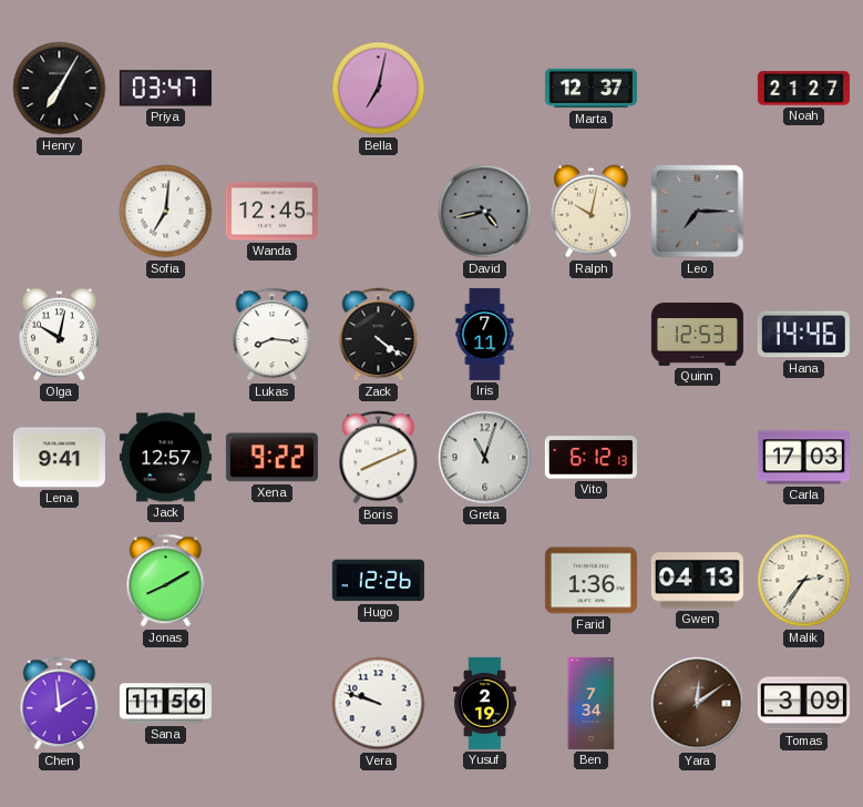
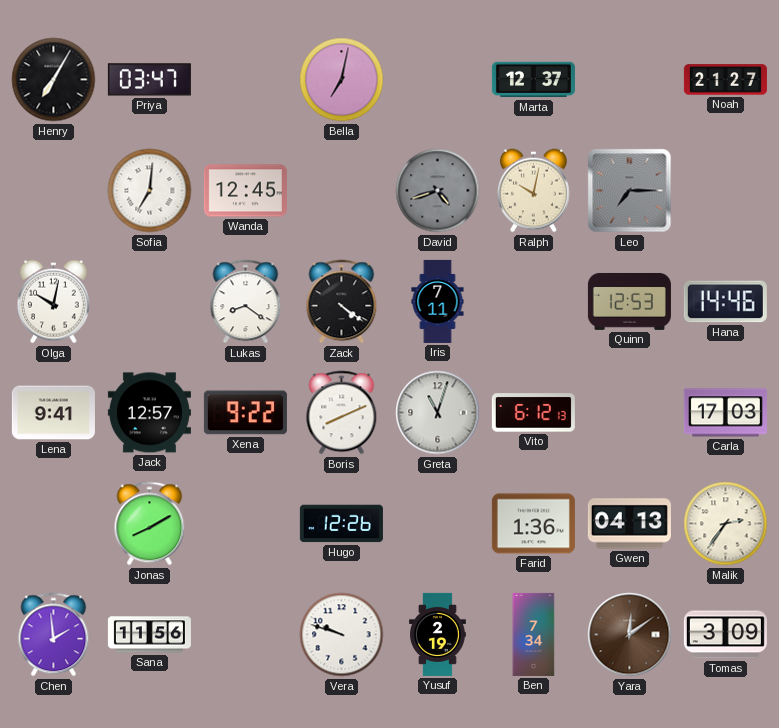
David: 4:43 -> 4:42 (438, 191)
Lukas: 8:16 -> 8:21 (246, 302)
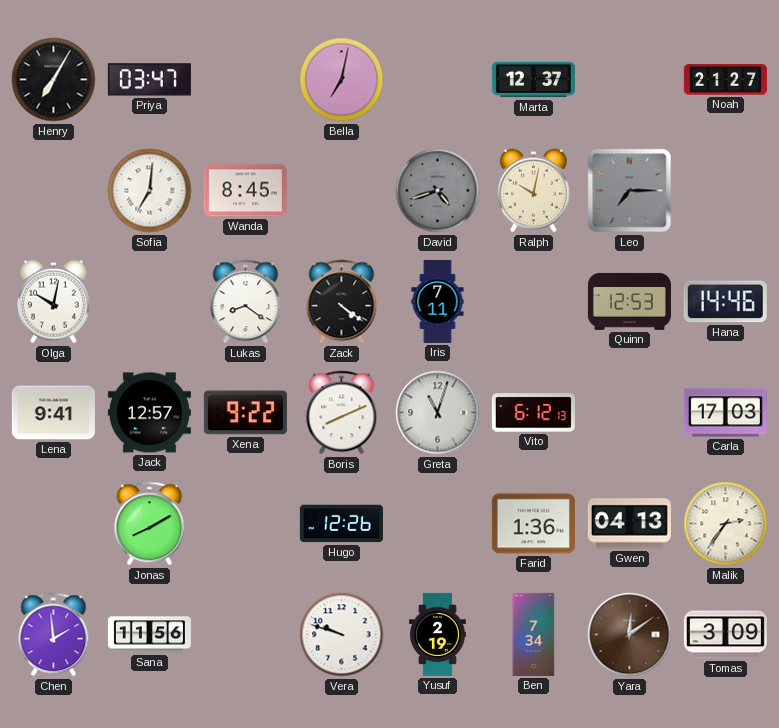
Wanda: 12:45 -> 8:45 (245, 191)
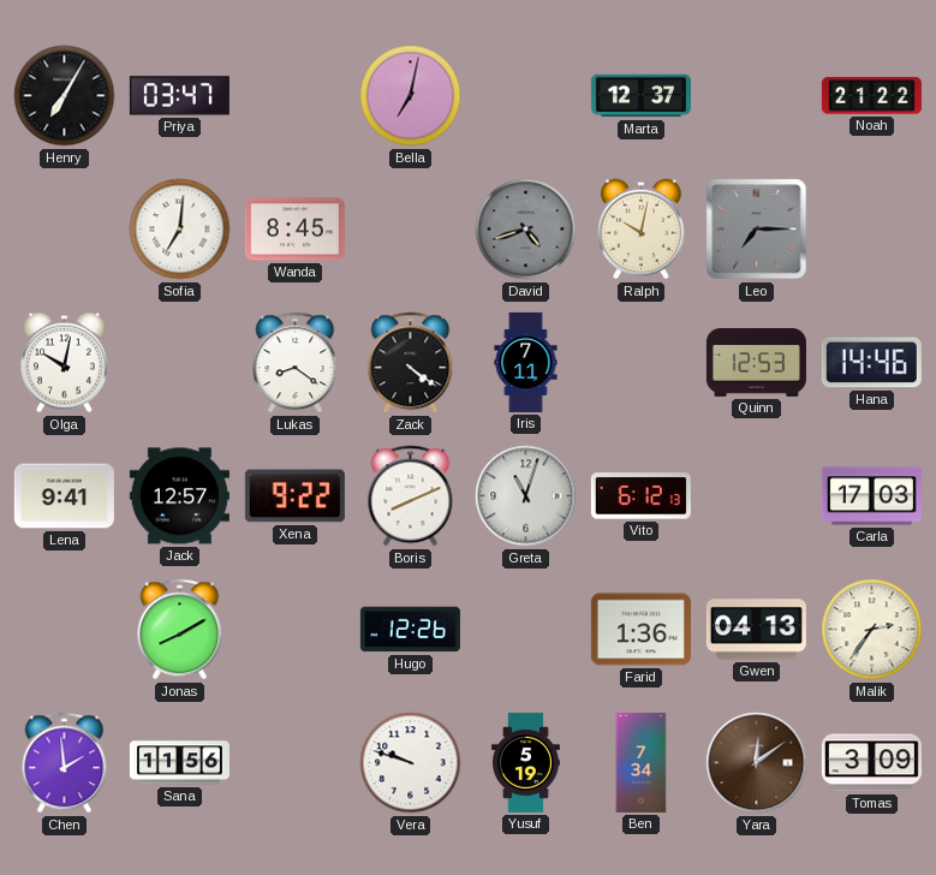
Noah: 21:27 -> 21:22 (871, 96)
Yusuf: 2:19 -> 5:19 (526, 762)
